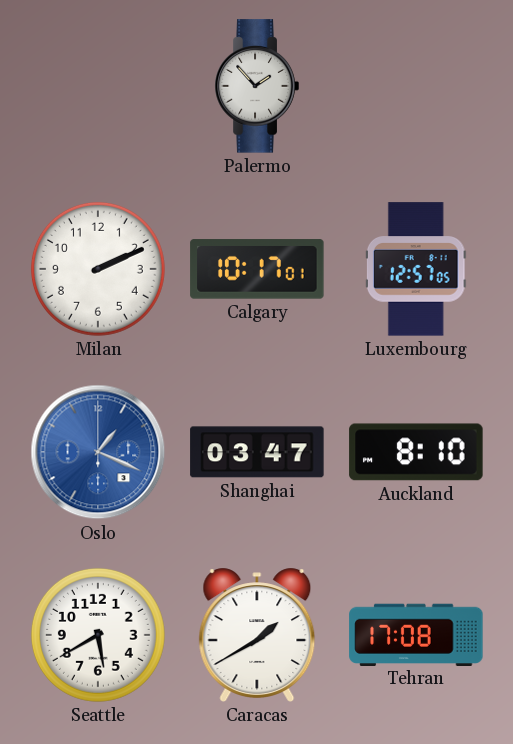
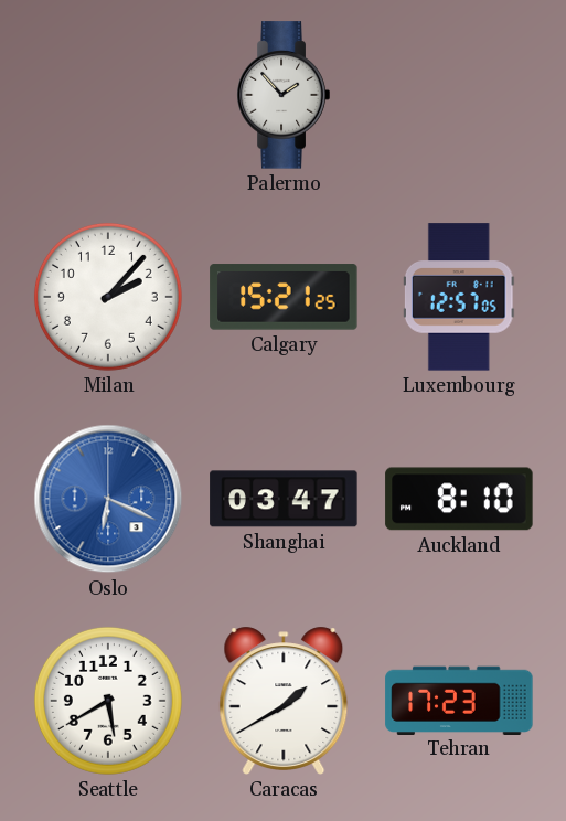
Milan: 2:11 -> 2:07 (108, 297)
Calgary: 10:17 -> 15:21 (284, 297)
Oslo: 1:19 -> 6:19 (108, 499)
Tehran: 17:08 -> 17:23 (459, 700)
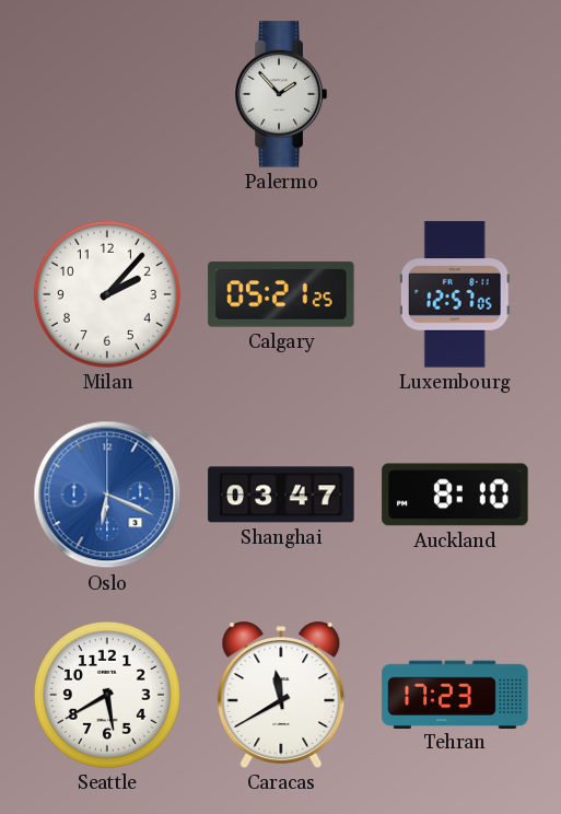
Calgary: 15:21 -> 05:21 (281, 294)
Caracas: 1:40 -> 11:40 (281, 695)
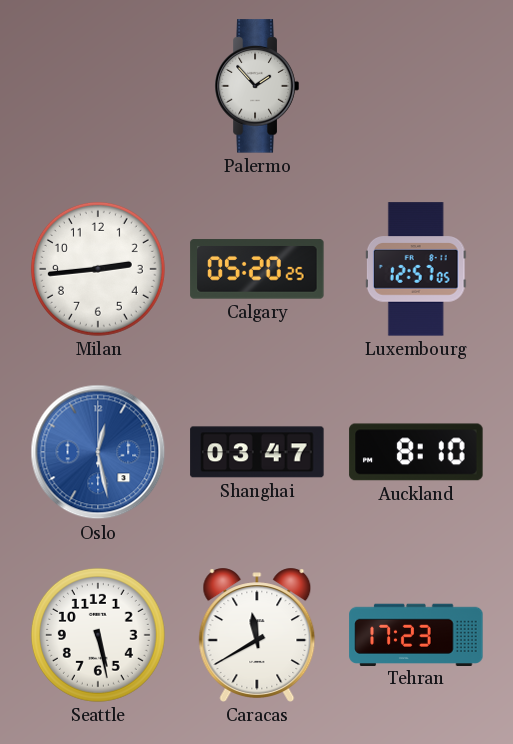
Milan: 2:07 -> 2:44 (98, 269)
Calgary: 05:21 -> 05:20 (257, 269)
Oslo: 6:19 -> 12:28 (98, 452)
Seattle: 5:40 -> 5:28 (98, 635)
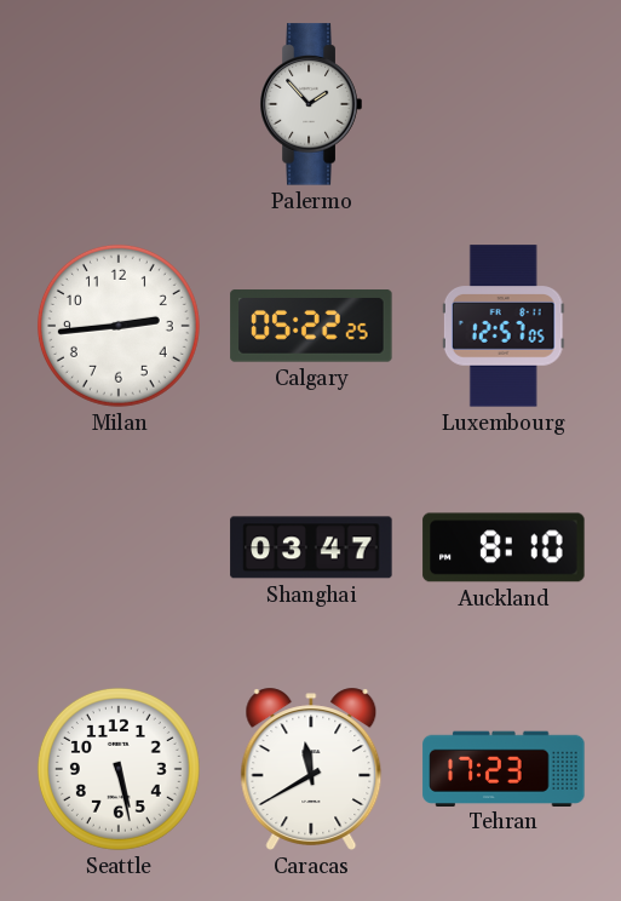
Calgary: 05:20 -> 05:22 (311, 326)
Oslo: 12:28 -> none (98, 452)
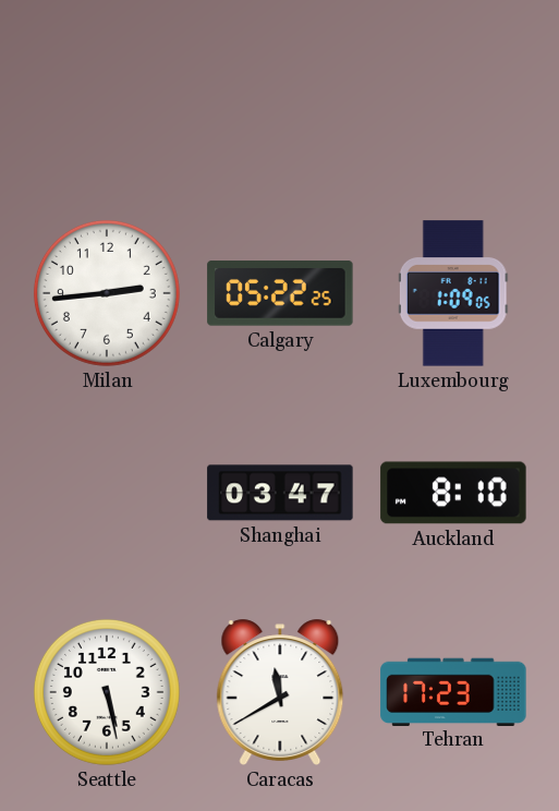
Palermo: 1:53 -> none (311, 104)
Luxembourg: 12:57 -> 1:09 (453, 293)
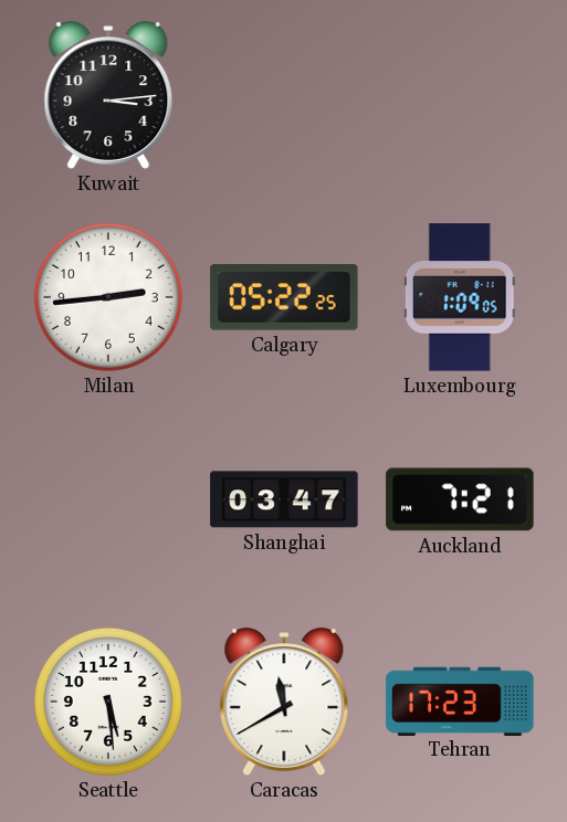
Kuwait: none -> 3:14 (108, 95)
Auckland: 8:10 -> 7:21 (460, 499)
Seattle: 5:28 -> 5:29 (108, 702)
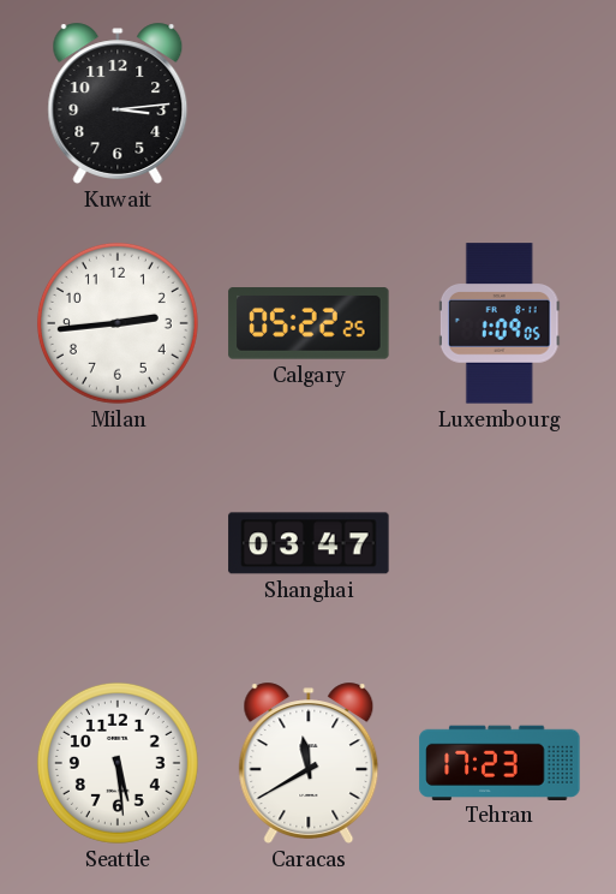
Auckland: 7:21 -> none (460, 499)
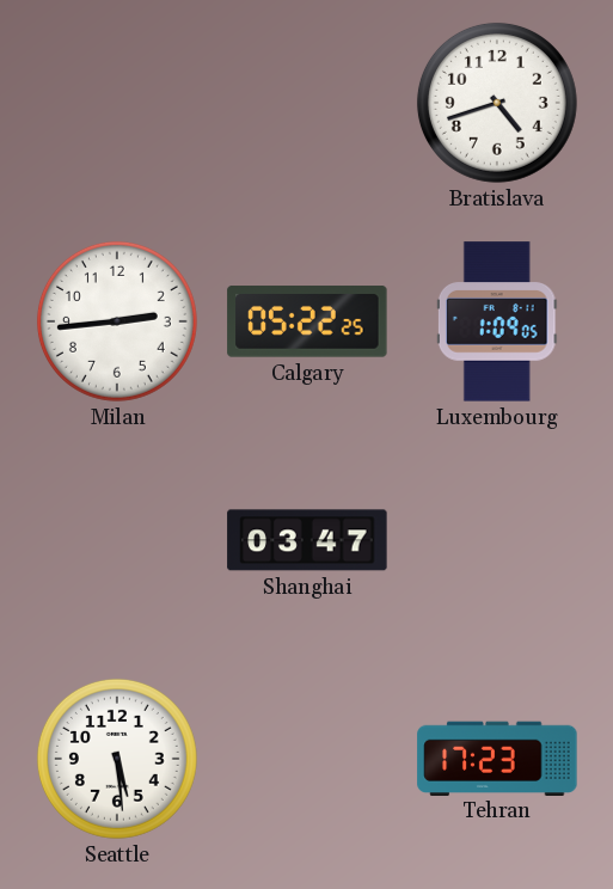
Kuwait: 3:14 -> none (118, 103)
Bratislava: none -> 4:42 (497, 103)
Caracas: 11:40 -> none (309, 763)
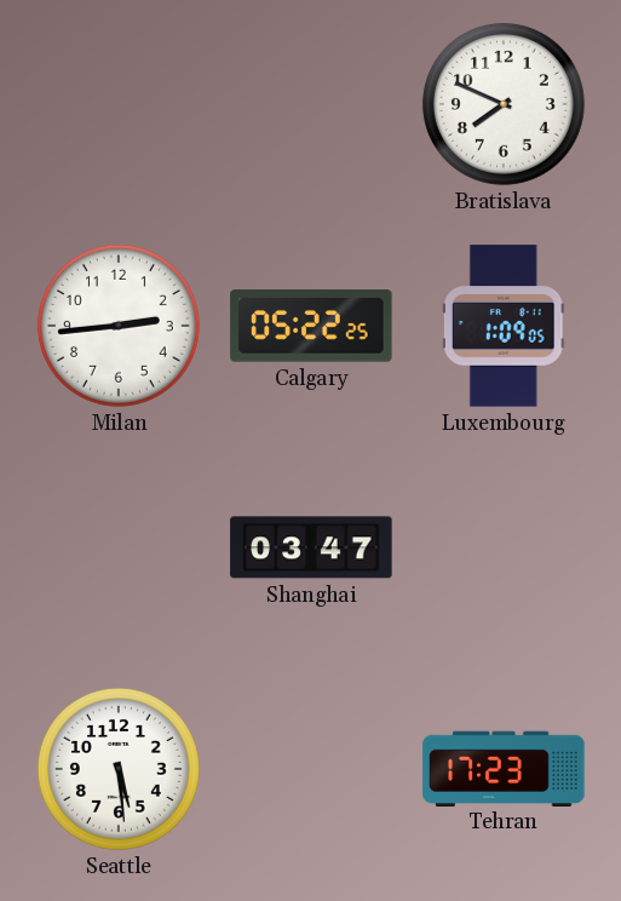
Bratislava: 4:42 -> 7:49 (504, 104)
